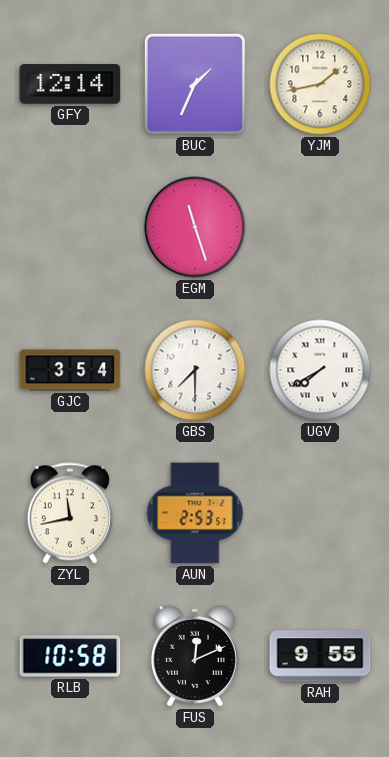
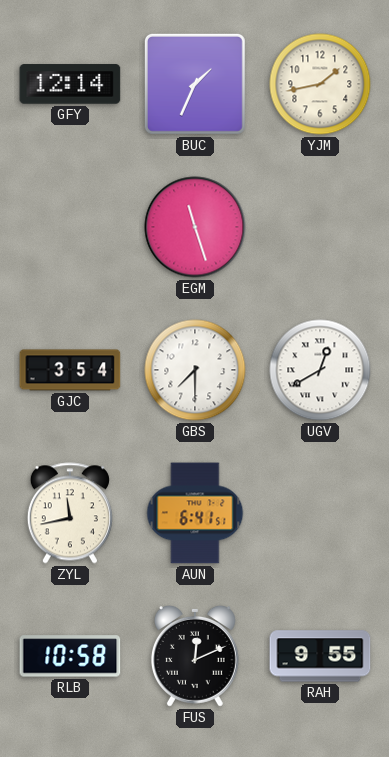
UGV: 7:40 -> 12:40 (320, 370)
AUN: 2:53 -> 6:41 (195, 513)
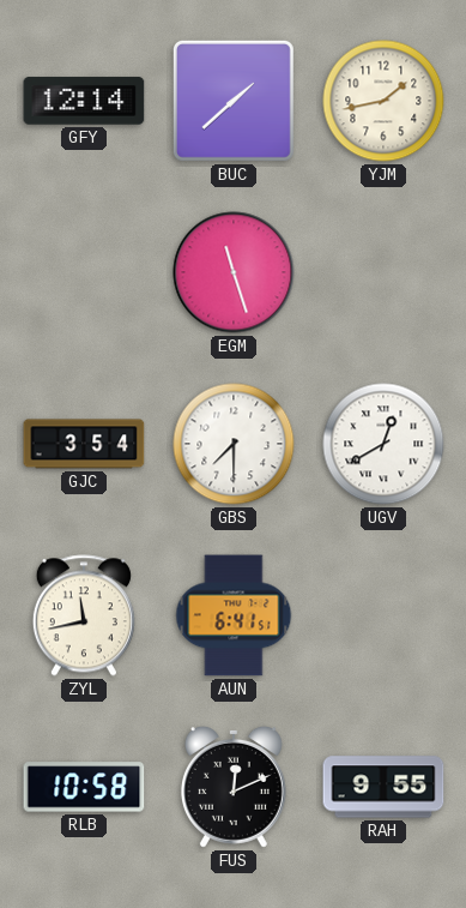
BUC: 1:34 -> 1:38 (234, 101)
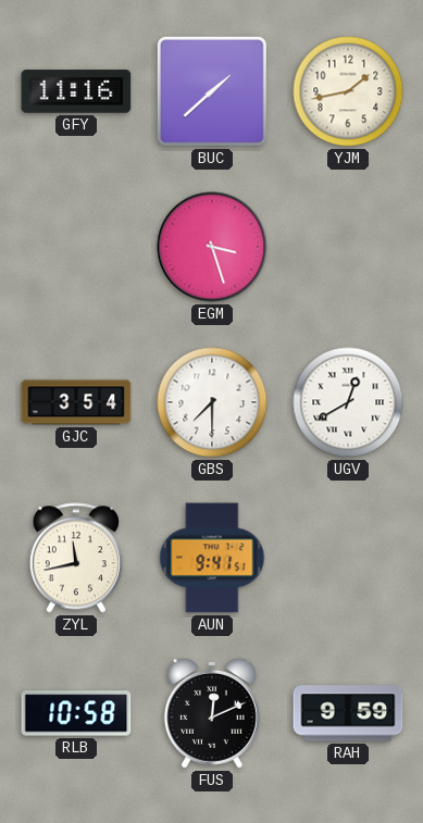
GFY: 12:14 -> 11:16 (76, 91)
EGM: 11:27 -> 3:27 (212, 247)
AUN: 6:41 -> 9:41 (212, 558)
RAH: 9:55 -> 9:59 (348, 713)
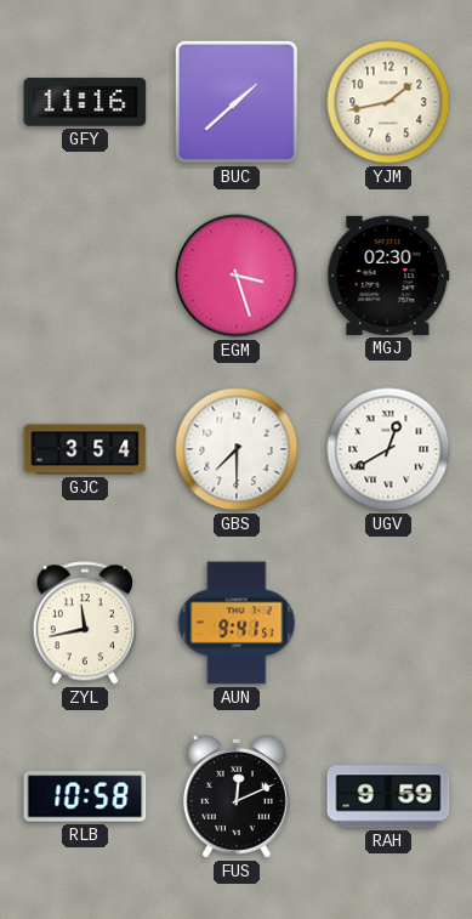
MGJ: none -> 02:30 (388, 276)
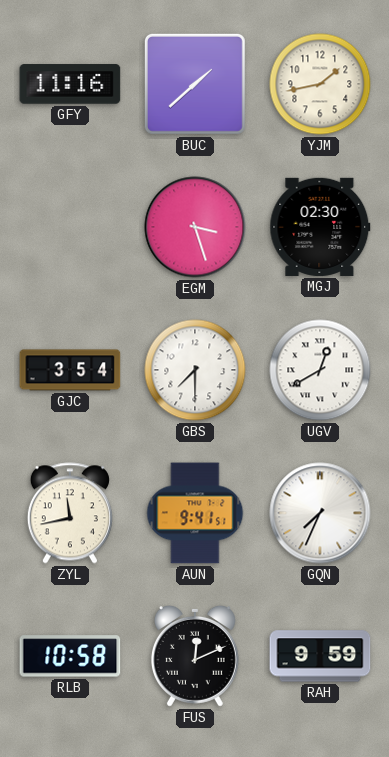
GQN: none -> 7:34 (320, 513)
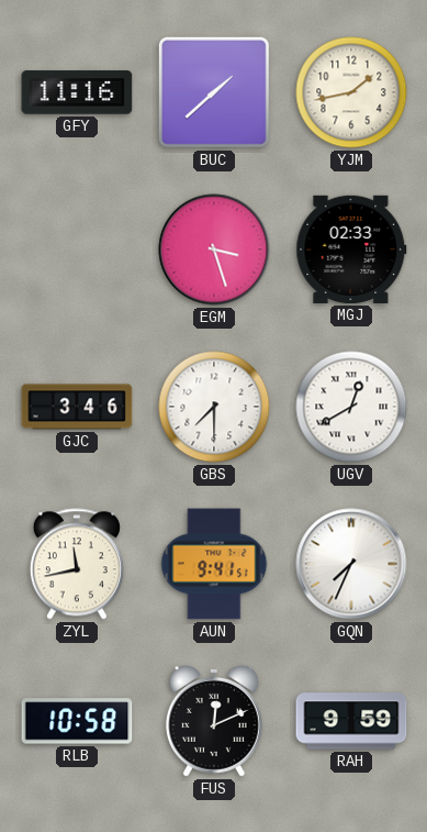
MGJ: 02:30 -> 02:33 (351, 249)
GJC: 3:54 -> 3:46 (77, 407)
